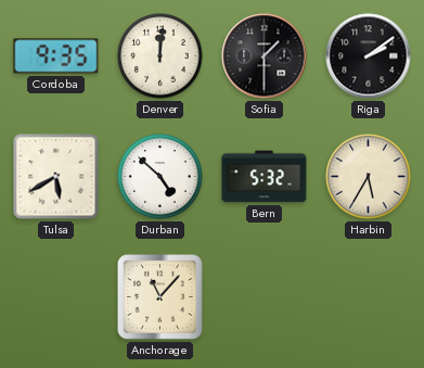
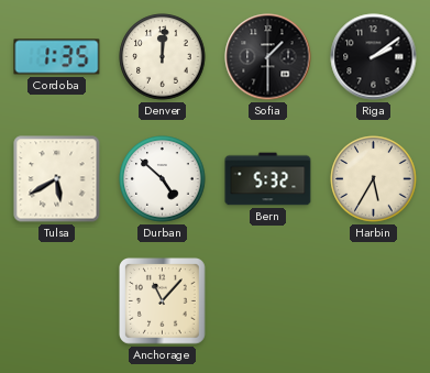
Cordoba: 9:35 -> 1:35 (57, 57)
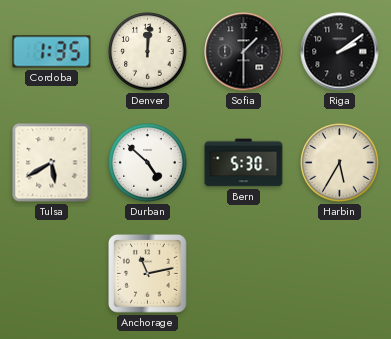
Bern: 5:32 -> 5:30 (244, 163)
Anchorage: 11:07 -> 11:13 (148, 274)
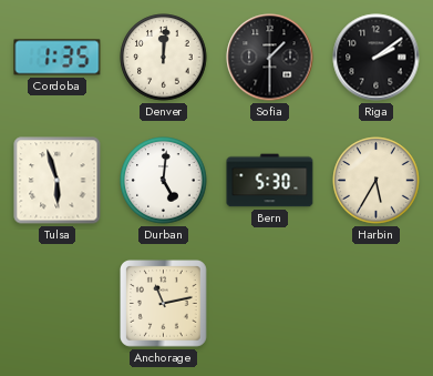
Tulsa: 5:40 -> 5:57 (58, 181)
Durban: 4:52 -> 5:01 (164, 181)
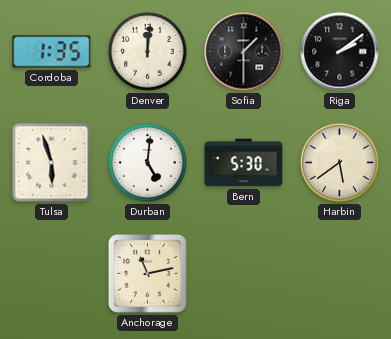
Harbin: 5:35 -> 5:39 (340, 163)
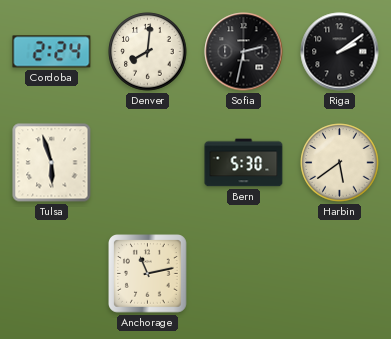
Cordoba: 1:35 -> 2:24 (52, 52)
Denver: 12:01 -> 8:01 (148, 52)
Sofia: 1:30 -> 2:32 (244, 52)
Durban: 5:01 -> none (148, 163)
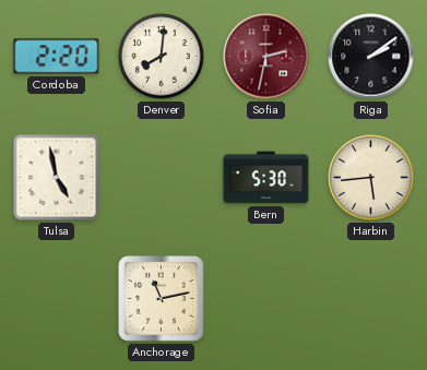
Cordoba: 2:24 -> 2:20 (57, 57)
Sofia dial: black -> burgundy (266, 57)
Tulsa: 5:57 -> 4:58 (57, 178)
Harbin: 5:39 -> 5:44 (371, 178)
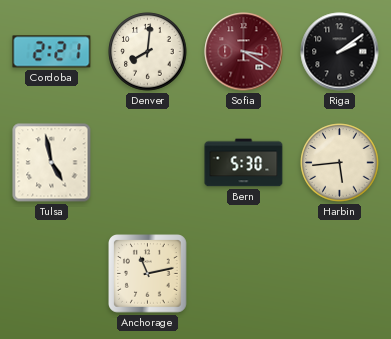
Cordoba: 2:20 -> 2:21 (52, 52)
Sofia: 2:32 -> 3:20 (244, 52)
